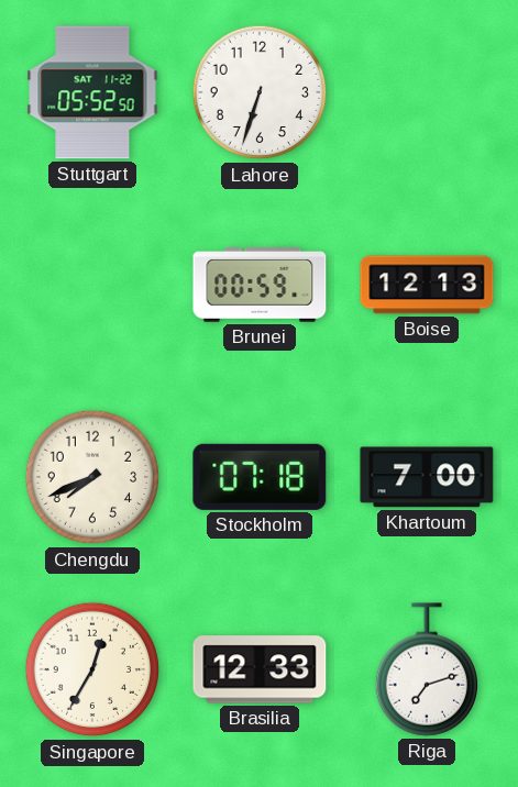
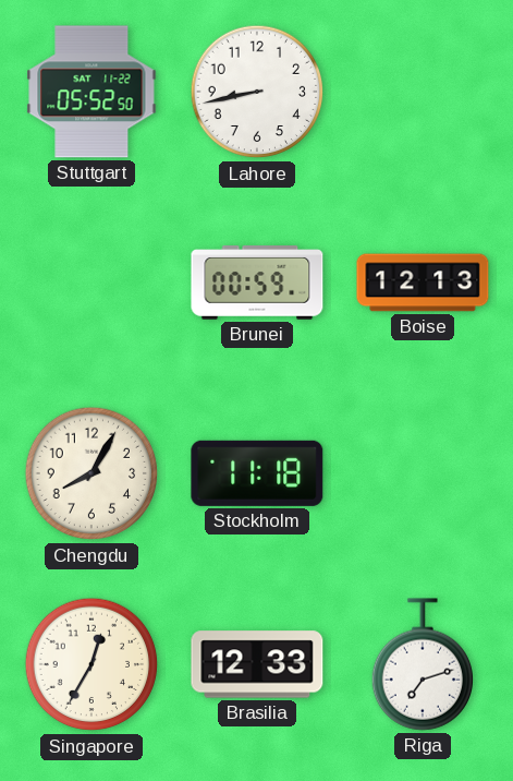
Lahore: 6:33 -> 8:43 (257, 92)
Chengdu: 7:41 -> 8:05 (91, 473)
Stockholm: 07:18 -> 11:18 (257, 473)
Khartoum: 7:00 -> none (427, 477)
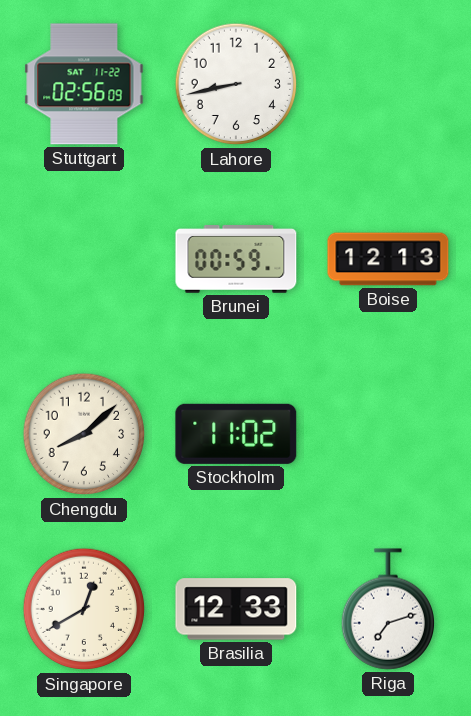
Stuttgart: 05:52 -> 02:56 (84, 84)
Chengdu: 8:05 -> 8:08 (84, 434)
Stockholm: 11:18 -> 11:02 (236, 434)
Singapore: 12:35 -> 12:40 (84, 609)
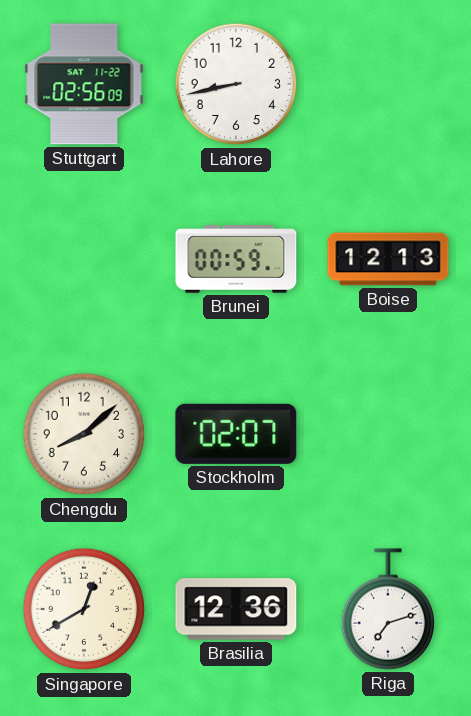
Stockholm: 11:02 -> 02:07 (236, 434)
Brasilia: 12:33 -> 12:36 (236, 609)
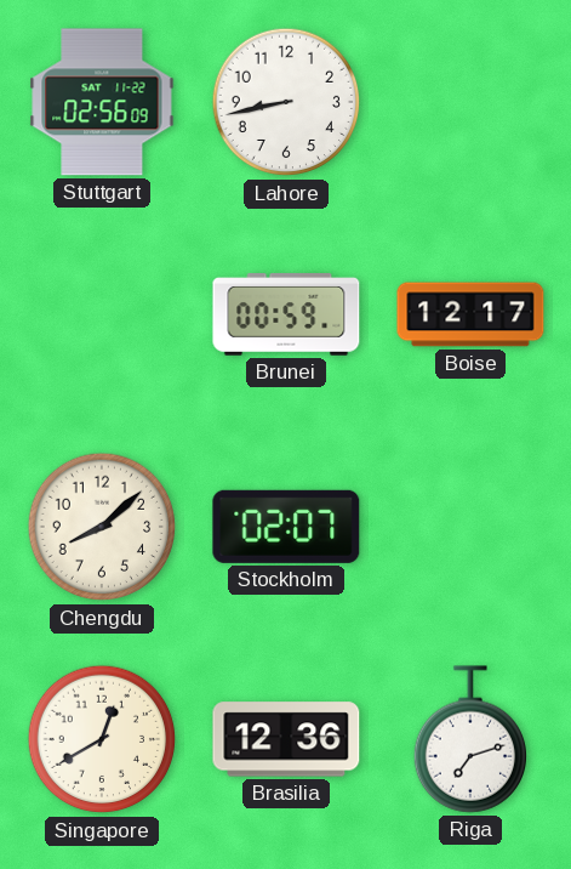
Boise: 12:13 -> 12:17 (470, 314)
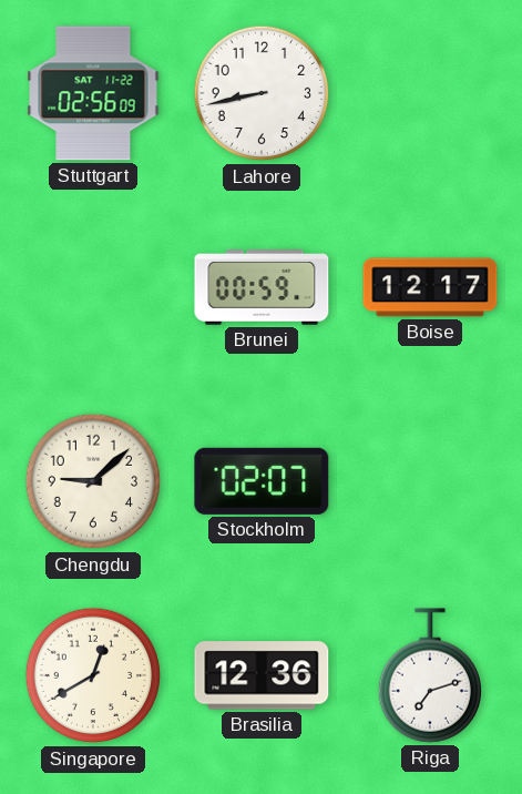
Chengdu: 8:08 -> 9:08 (93, 481)
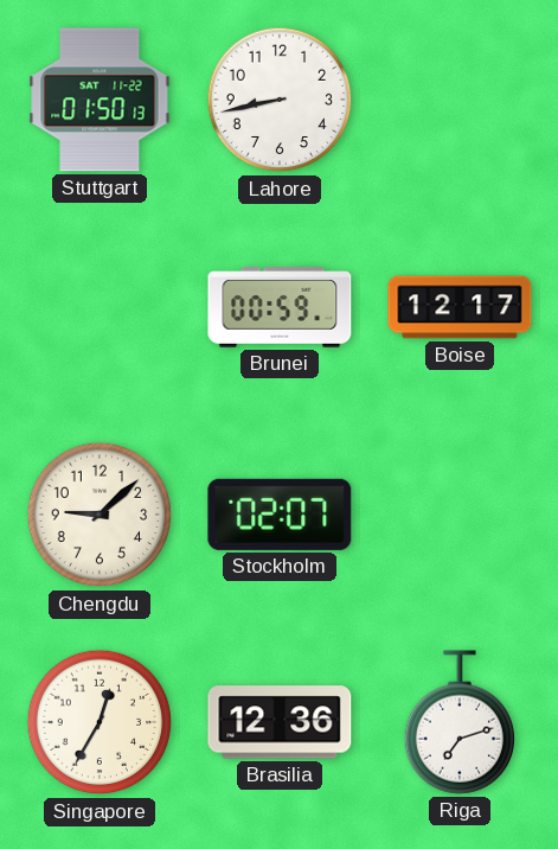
Stuttgart: 02:56 -> 01:50 (100, 100)
Singapore: 12:40 -> 12:35 (100, 722)
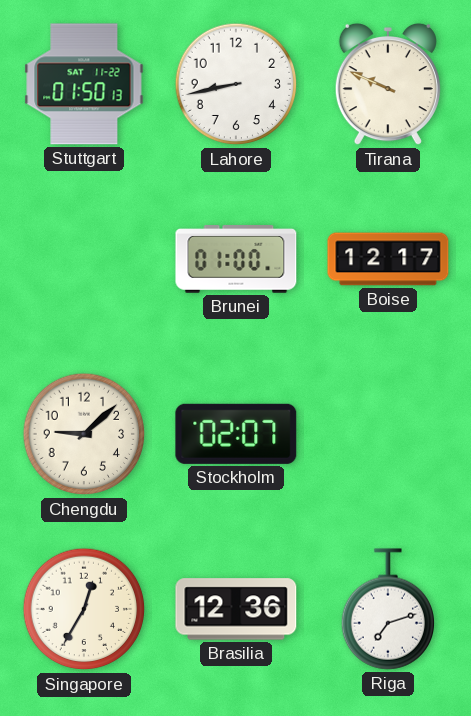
Tirana: none -> 9:49 (388, 84)
Brunei: 00:59 -> 01:00 (236, 259)
